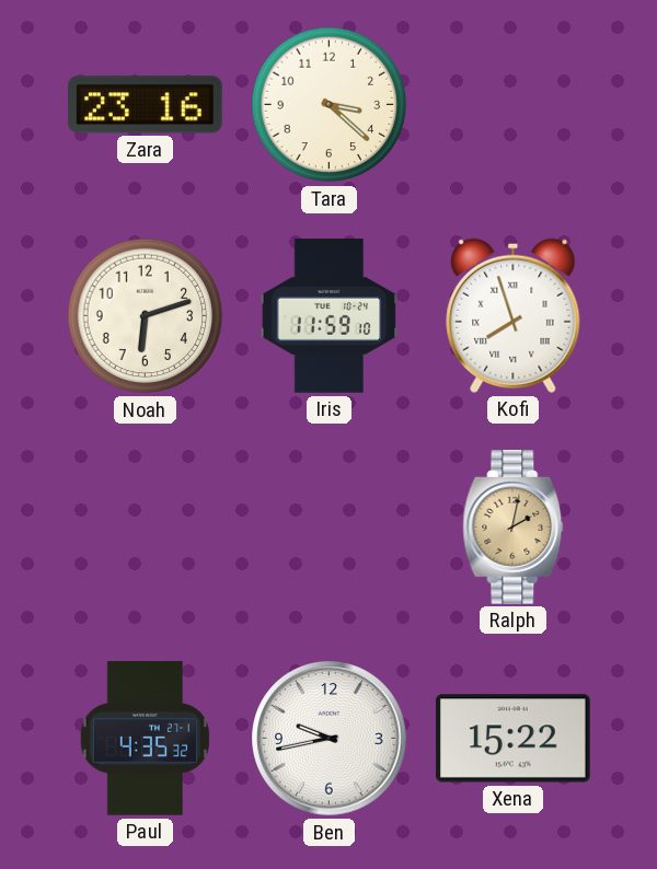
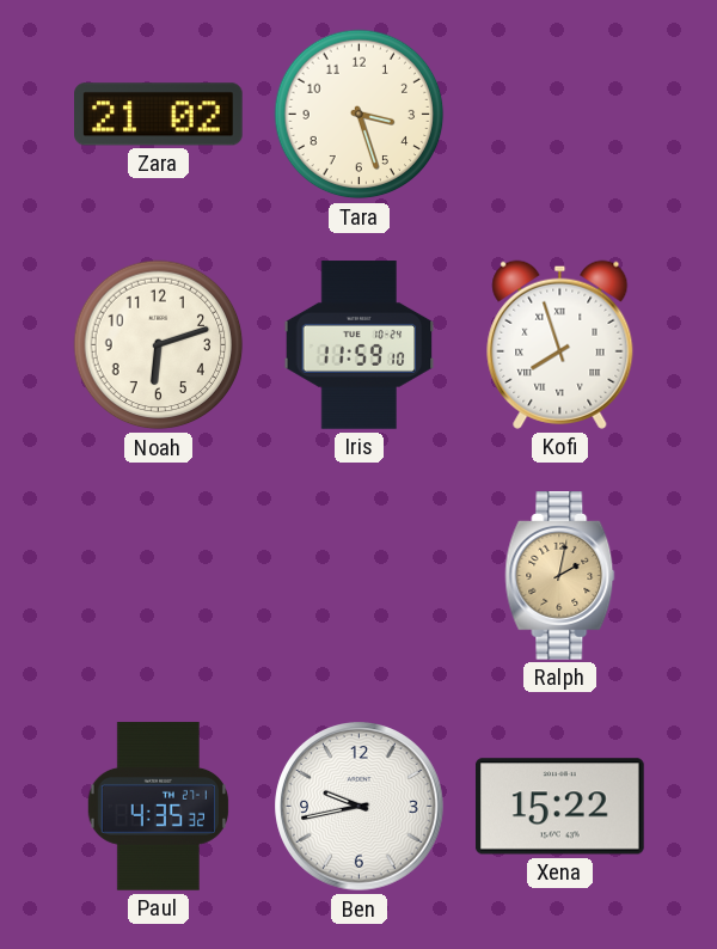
Zara: 23:16 -> 21:02 (159, 115)
Tara: 3:22 -> 3:27 (360, 115)
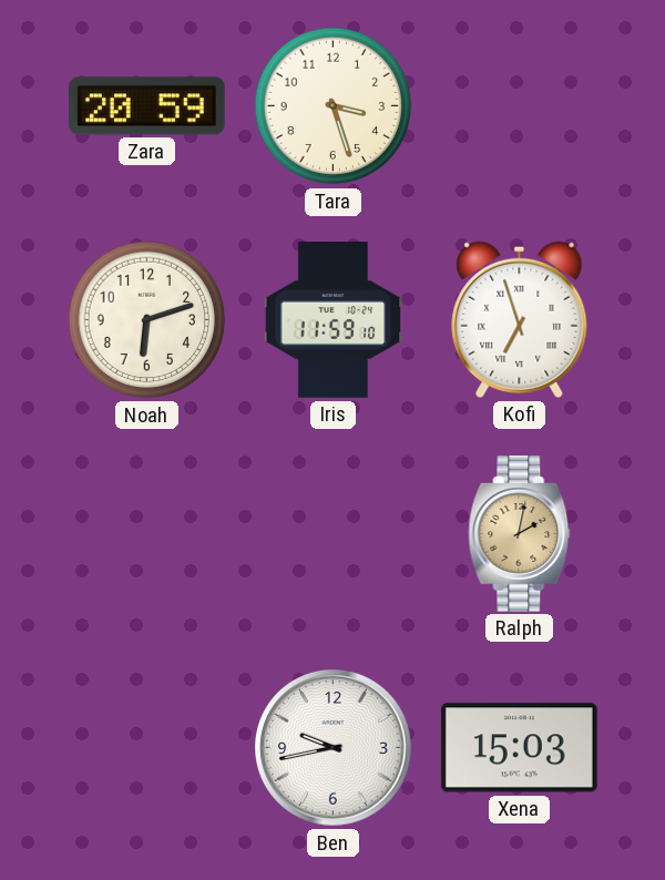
Zara: 21:02 -> 20:59 (147, 106)
Kofi: 7:57 -> 6:57 (520, 319)
Paul: 4:35 -> none (158, 807)
Xena: 15:22 -> 15:03 (520, 748)
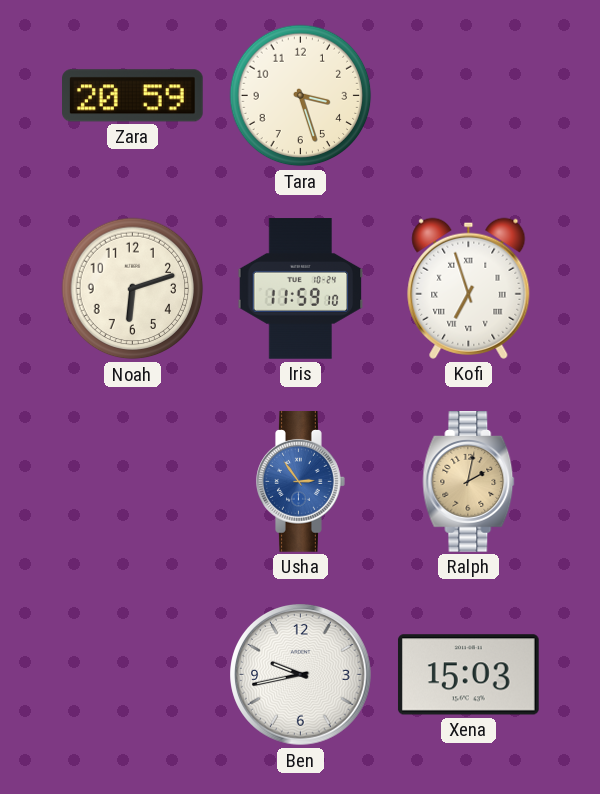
Usha: none -> 2:54 (301, 482)
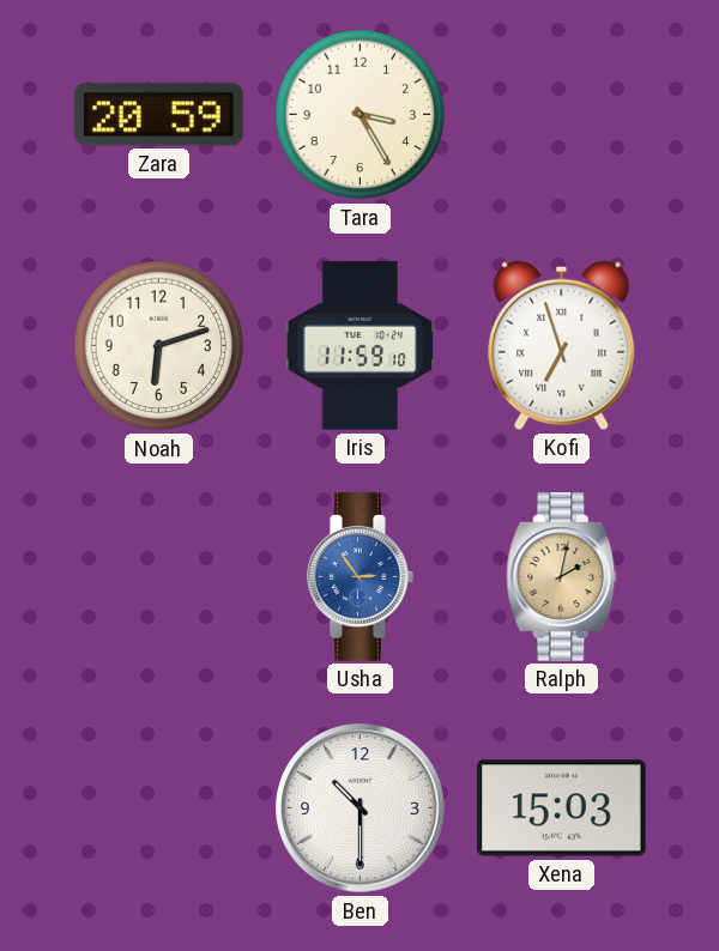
Tara: 3:27 -> 3:25 (361, 115)
Ben: 9:43 -> 10:30 (361, 808)
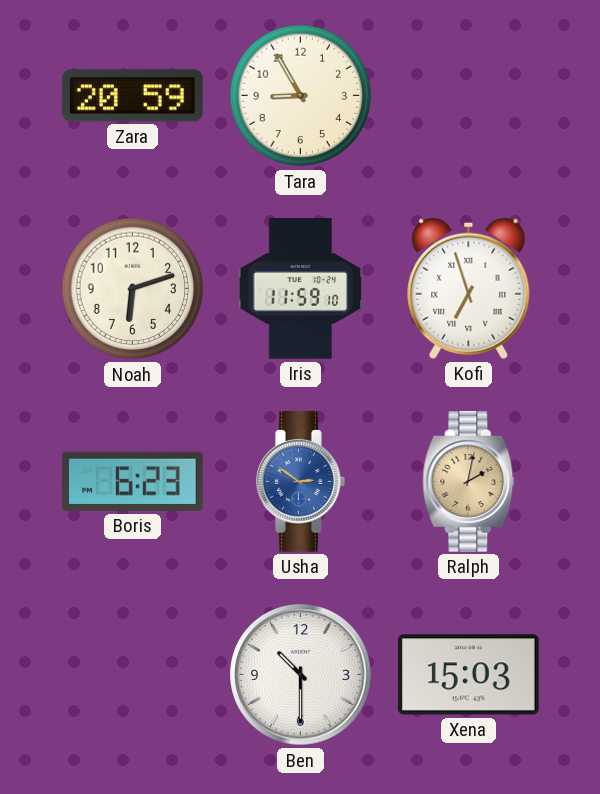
Tara: 3:25 -> 8:55 (301, 96)
Boris: none -> 6:23 (132, 481)
Usha: 2:54 -> 2:51 (301, 482)
